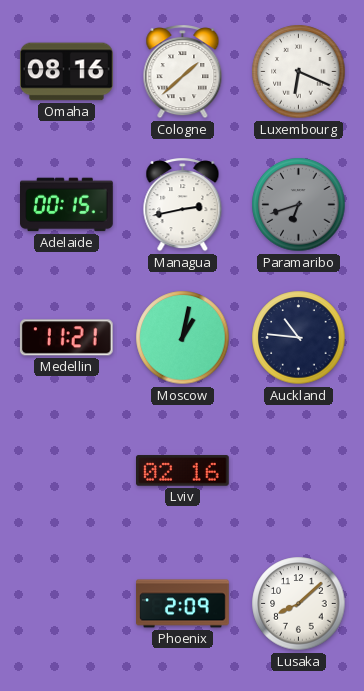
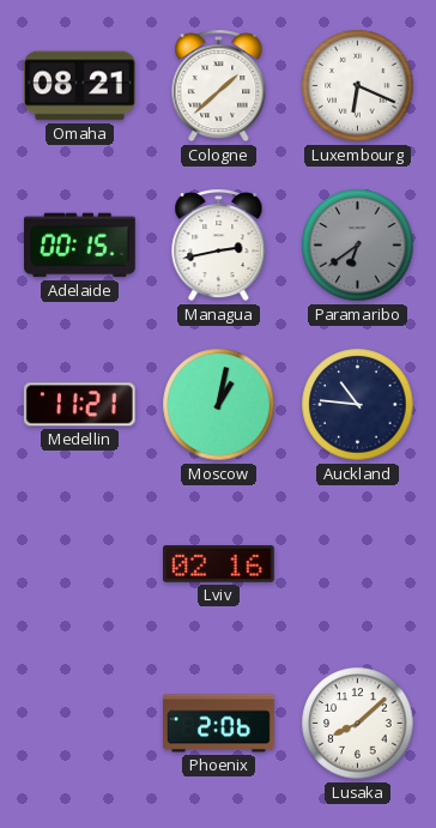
Omaha: 08:16 -> 08:21 (80, 86)
Paramaribo: 6:42 -> 6:39 (358, 246)
Phoenix: 2:09 -> 2:06 (219, 724)
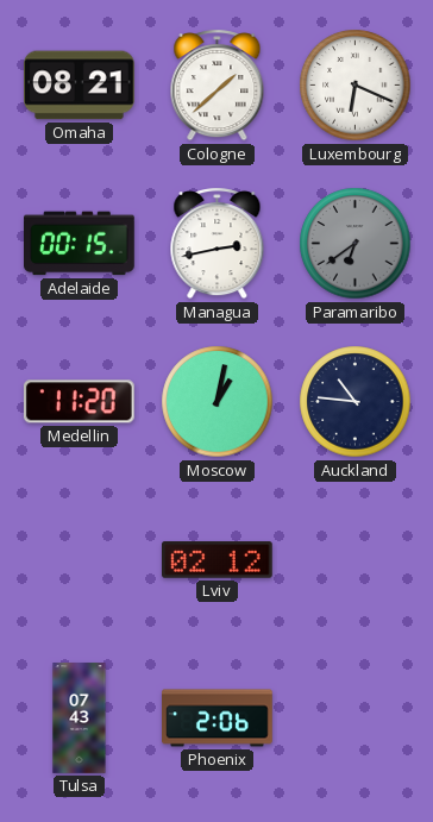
Medellin: 11:21 -> 11:20 (79, 402)
Lviv: 02:16 -> 02:12 (218, 560)
Tulsa: none -> 07:43 (80, 719)
Lusaka: 8:08 -> none (358, 724)
